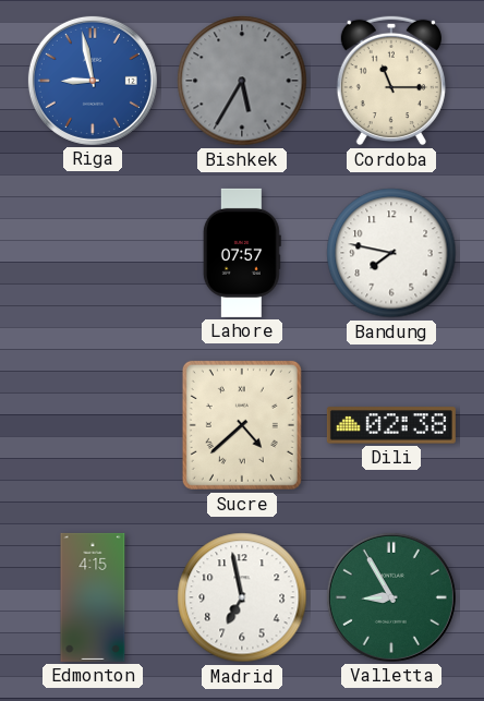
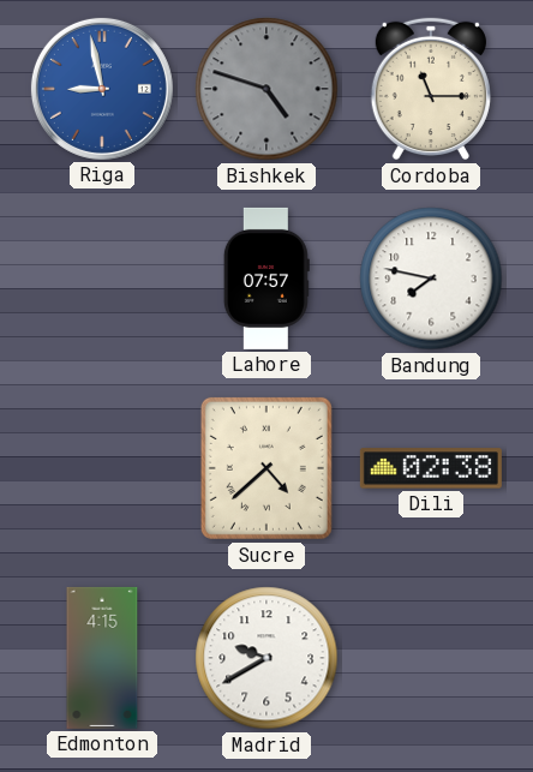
Bishkek: 5:35 -> 4:48 (266, 89)
Madrid: 6:58 -> 9:40 (266, 658)
Valletta: 8:55 -> none (391, 597)
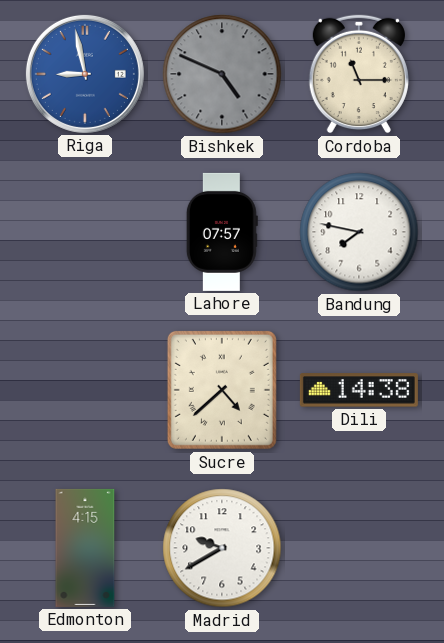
Bishkek: 4:48 -> 4:49 (222, 74)
Dili: 02:38 -> 14:38 (359, 390)
